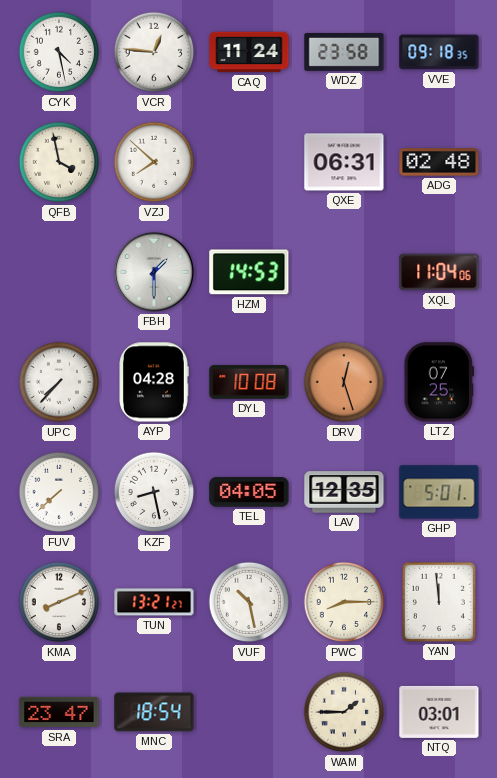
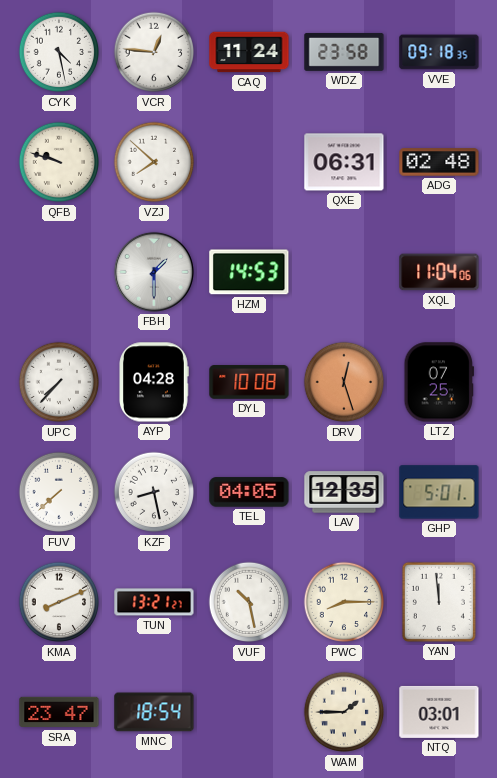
QFB: 3:58 -> 9:48 (59, 162)
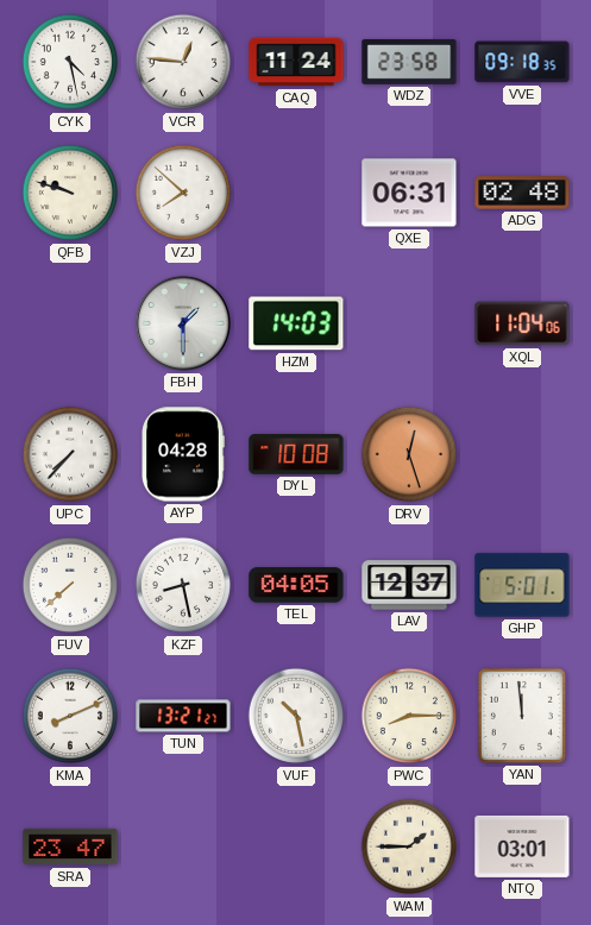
HZM: 14:53 -> 14:03 (296, 323)
LTZ: 07:25 -> none (438, 382)
LAV: 12:35 -> 12:37 (409, 585)
MNC: 18:54 -> none (154, 712)
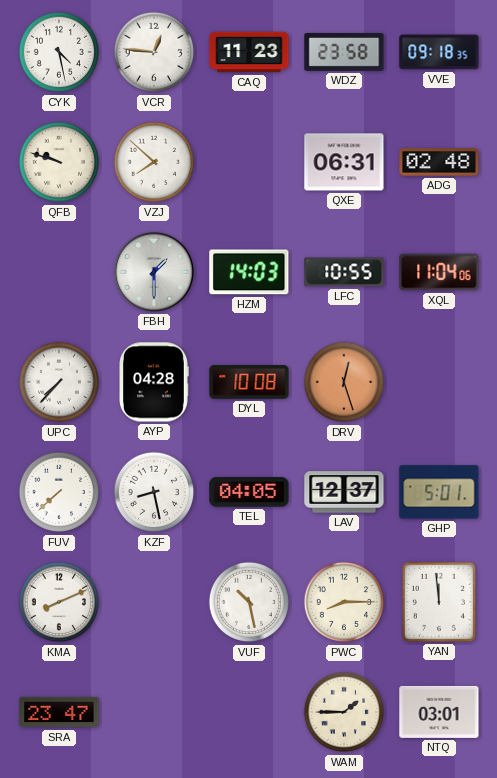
CAQ: 11:24 -> 11:23 (249, 52)
LFC: none -> 10:55 (344, 272)
TUN: 13:21 -> none (183, 716)
